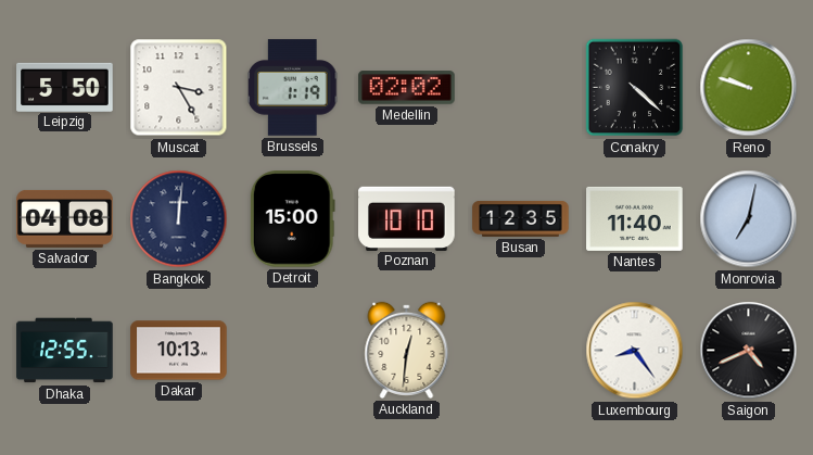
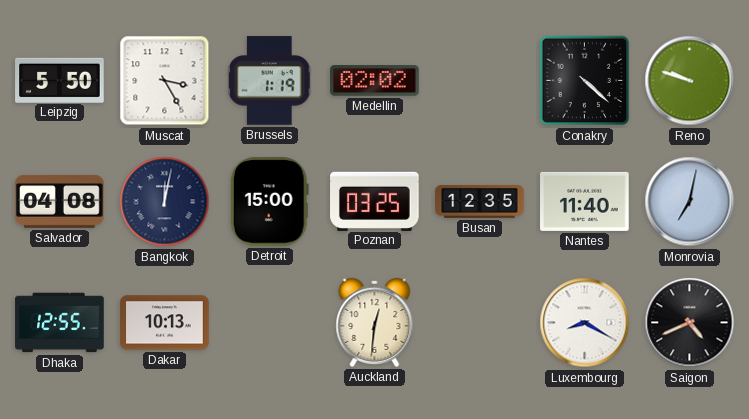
Bangkok: 12:01 -> 12:02 (165, 202)
Poznan: 10:10 -> 03:25 (375, 201)
Luxembourg: 8:24 -> 8:20 (585, 323)
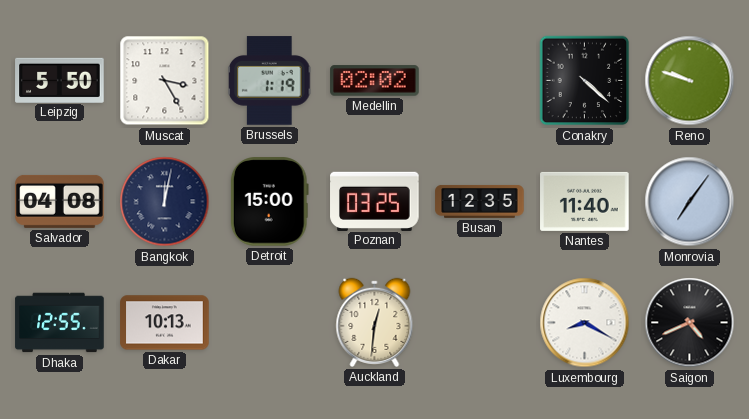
Monrovia: 7:02 -> 7:06 (690, 202)
